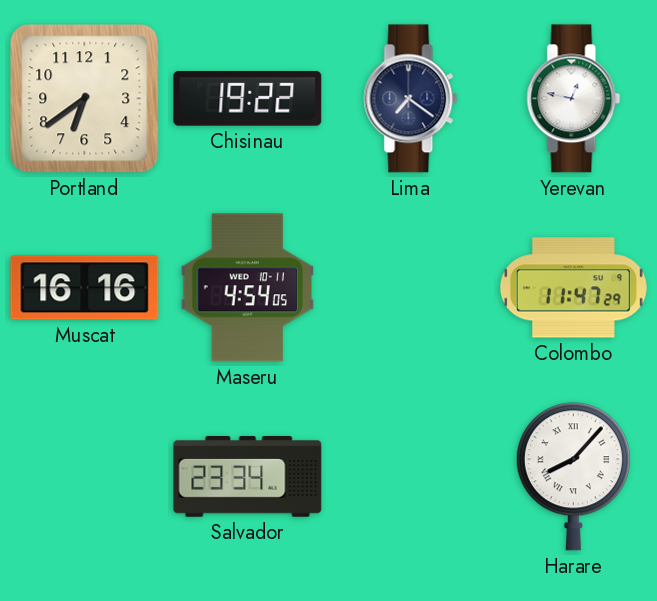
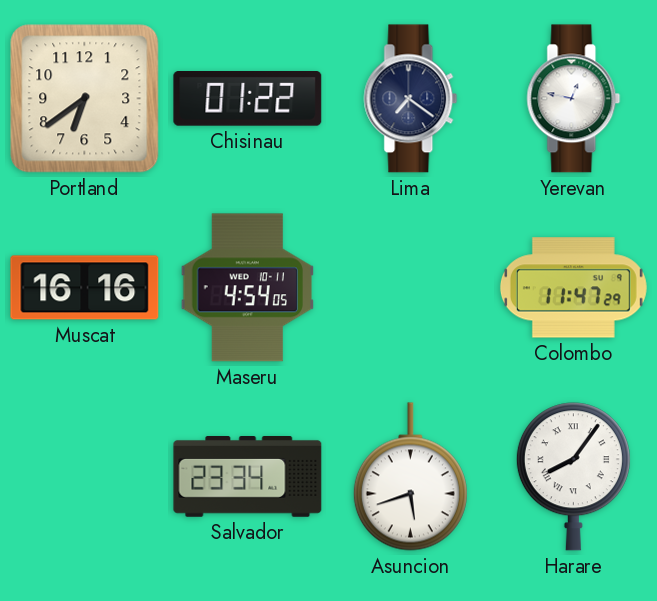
Chisinau: 19:22 -> 01:22 (248, 99)
Asuncion: none -> 5:42 (410, 477)
Harare: 8:07 -> 8:06 (573, 477)
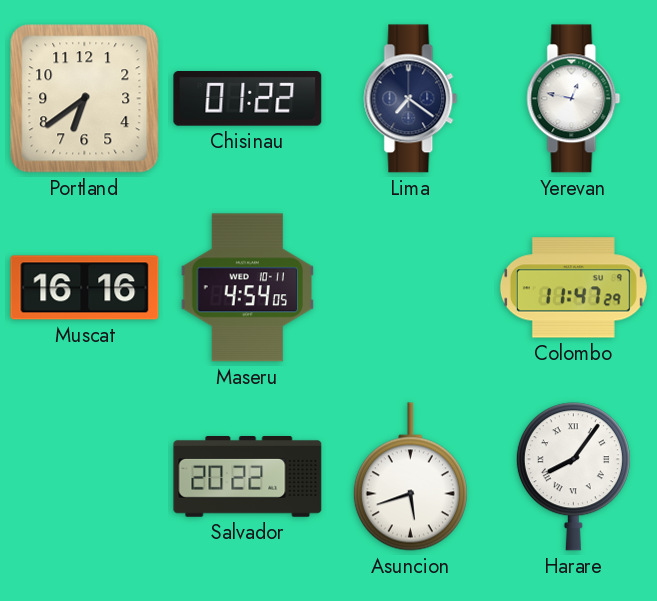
Salvador: 23:34 -> 20:22 (248, 477)
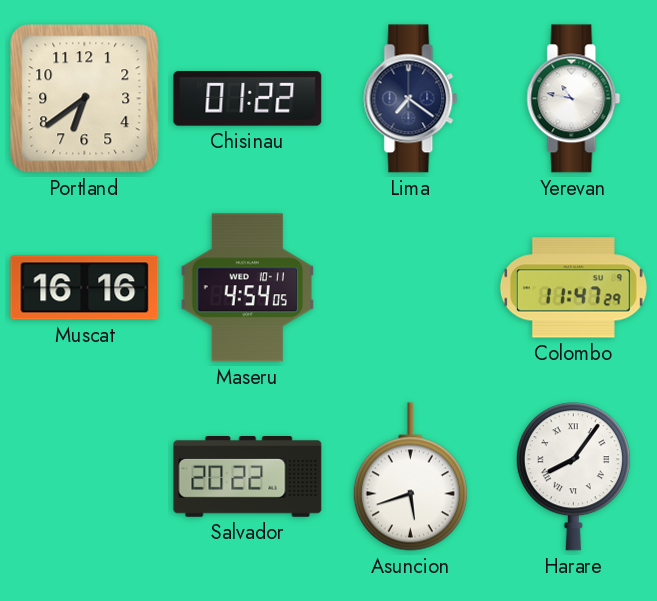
Yerevan: 12:47 -> 10:47 (574, 99)
